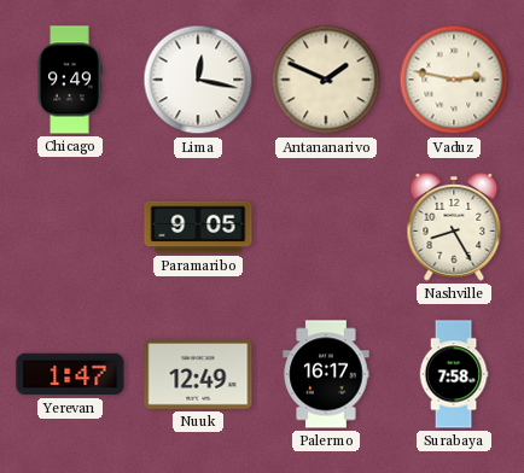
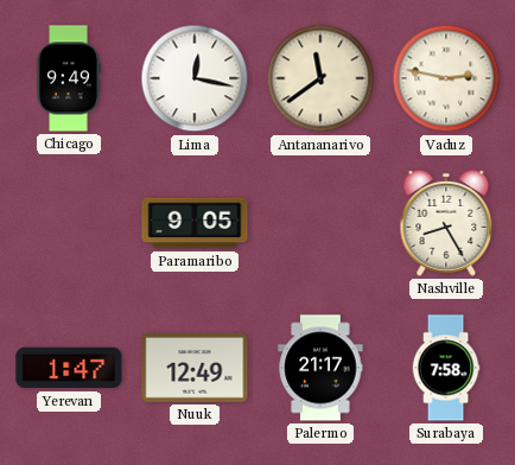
Antananarivo: 1:49 -> 11:39 (320, 78)
Palermo: 16:17 -> 21:17 (320, 368)
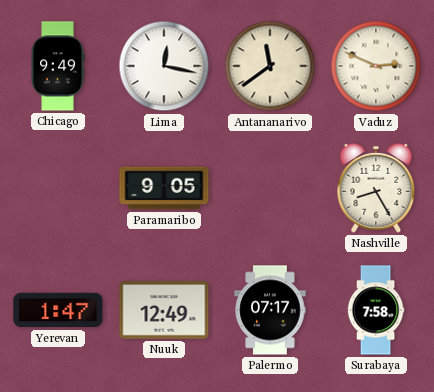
Vaduz: 2:47 -> 2:49 (376, 66)
Palermo: 21:17 -> 07:17 (270, 310)
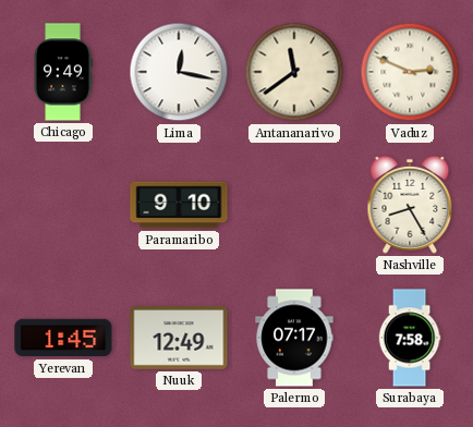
Paramaribo: 9:05 -> 9:10 (179, 205)
Yerevan: 1:47 -> 1:45 (63, 338)
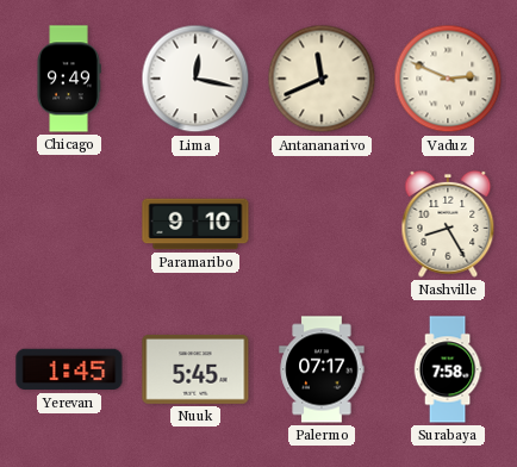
Antananarivo: 11:39 -> 11:41 (322, 79)
Nuuk: 12:49 -> 5:45 (195, 369)
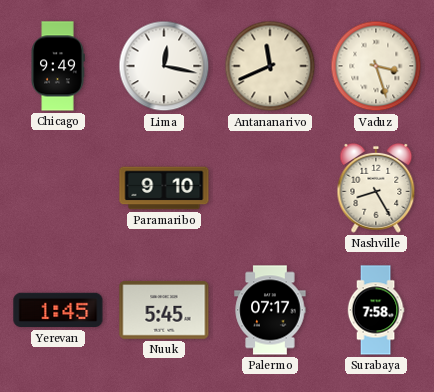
Vaduz: 2:49 -> 3:27 (376, 66)
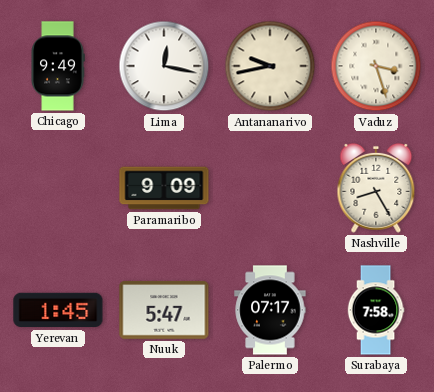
Antananarivo: 11:41 -> 9:43 (270, 66)
Paramaribo: 9:10 -> 9:09 (164, 188)
Nuuk: 5:45 -> 5:47 (164, 310)
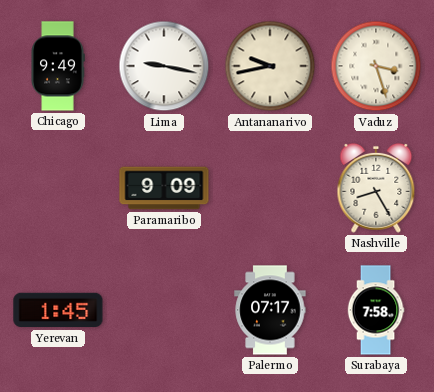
Lima: 12:17 -> 9:17 (164, 66)
Nuuk: 5:47 -> none (164, 310)
